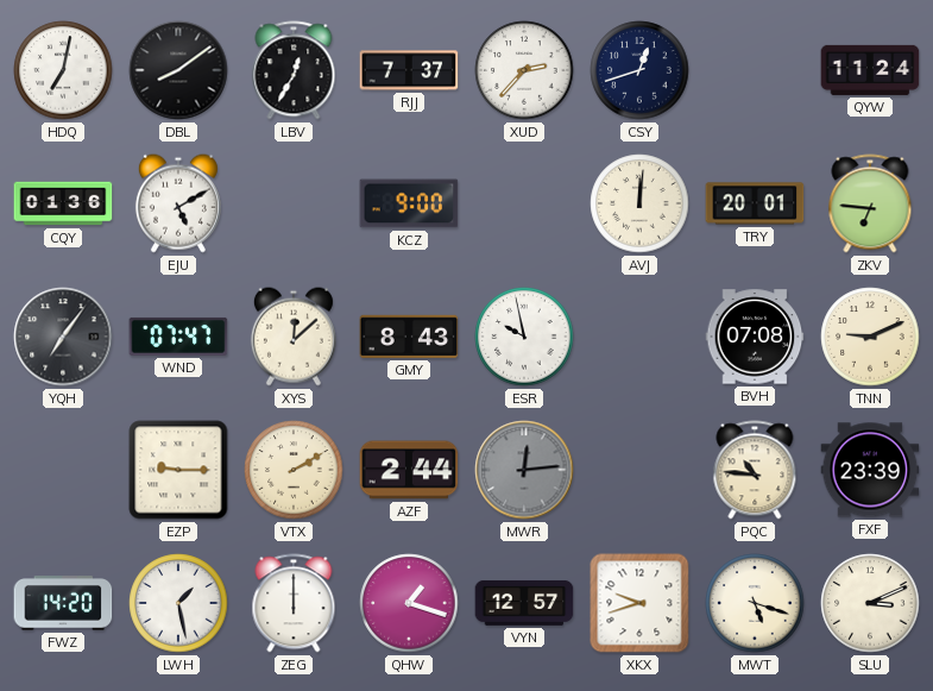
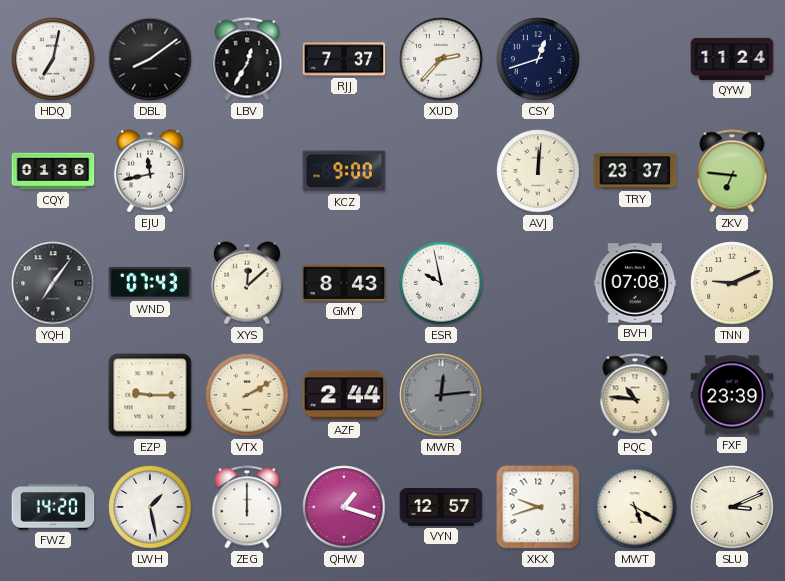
EJU: 5:10 -> 11:43 (150, 171)
TRY: 20:01 -> 23:37 (635, 171)
WND: 07:47 -> 07:43 (150, 283)
MWT: 5:18 -> 5:20 (635, 507)
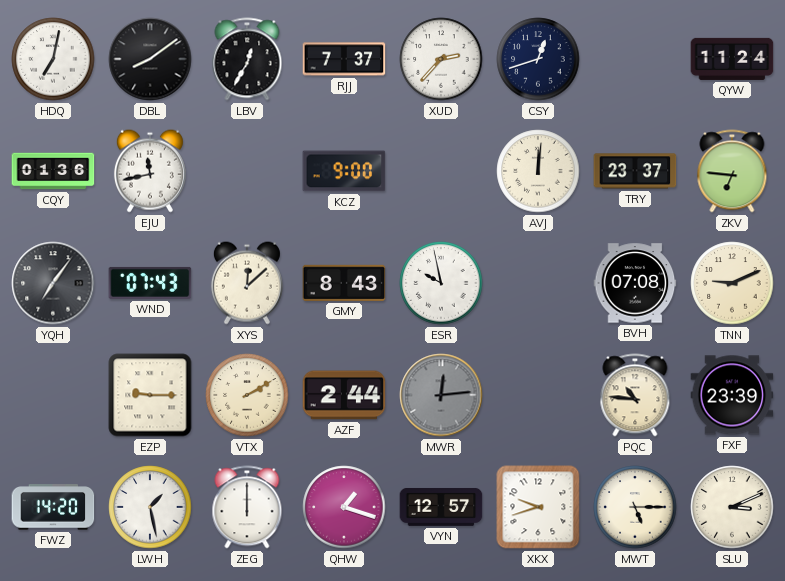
MWT: 5:20 -> 5:15 (635, 507)
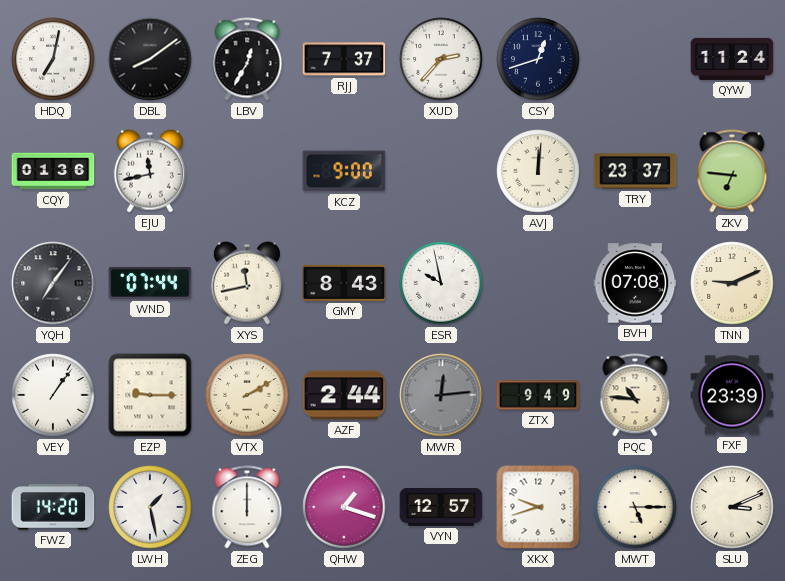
WND: 07:43 -> 07:44 (150, 283)
XYS: 12:08 -> 11:43 (247, 283)
VEY: none -> 1:06 (53, 395)
ZTX: none -> 9:49 (538, 395)
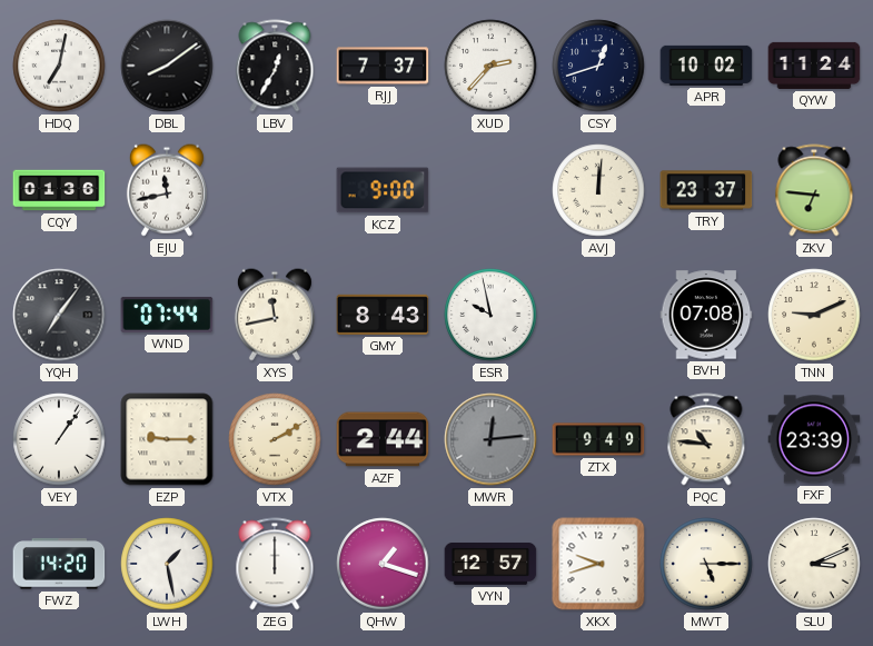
APR: none -> 10:02 (706, 66)
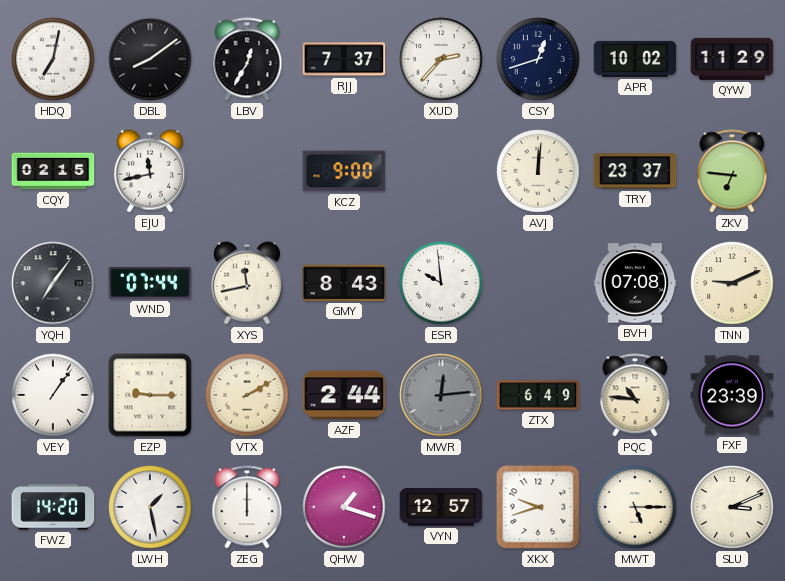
QYW: 11:24 -> 11:29 (732, 59)
CQY: 01:36 -> 02:15 (53, 171)
ESR: 9:58 -> 9:59 (441, 283)
ZTX: 9:49 -> 6:49 (538, 395)
